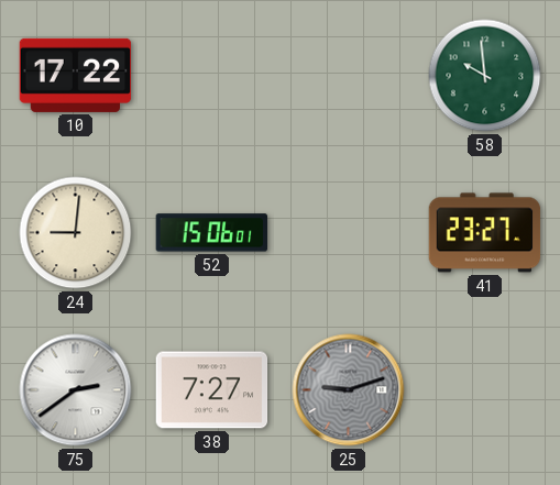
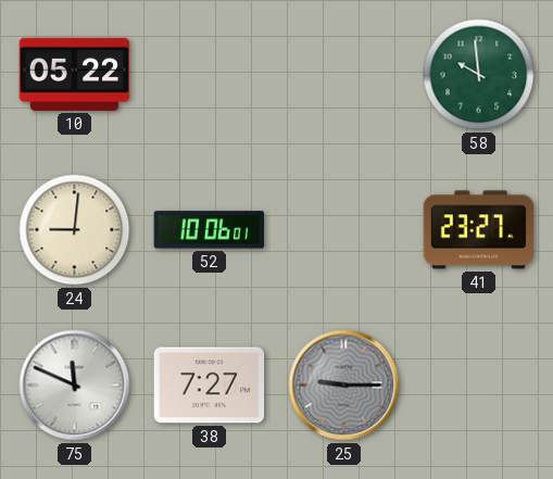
10: 17:22 -> 05:22 (75, 74)
52: 15:06 -> 10:06 (210, 230)
75: 2:39 -> 11:49 (75, 386)
25: 9:12 -> 9:15 (344, 386)
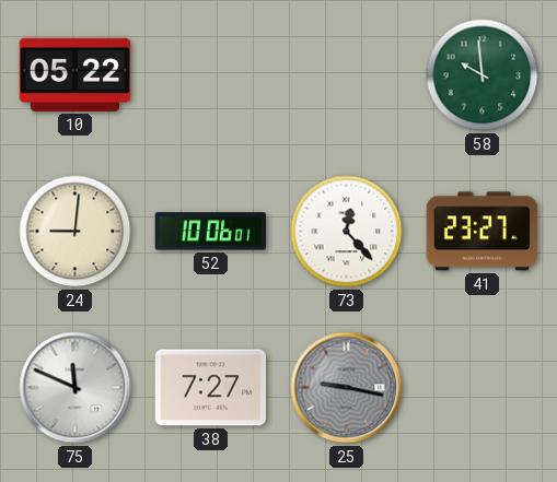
73: none -> 12:23 (347, 232)
25: 9:15 -> 9:17 (347, 388)
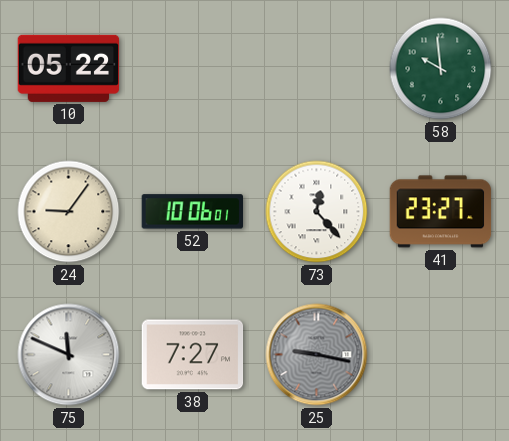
24: 9:01 -> 9:06 (69, 212)
